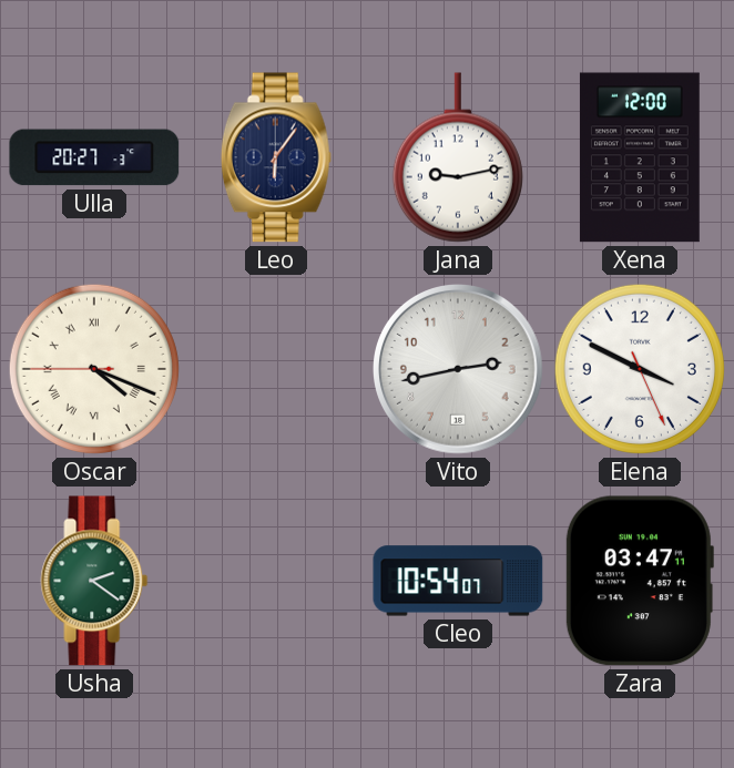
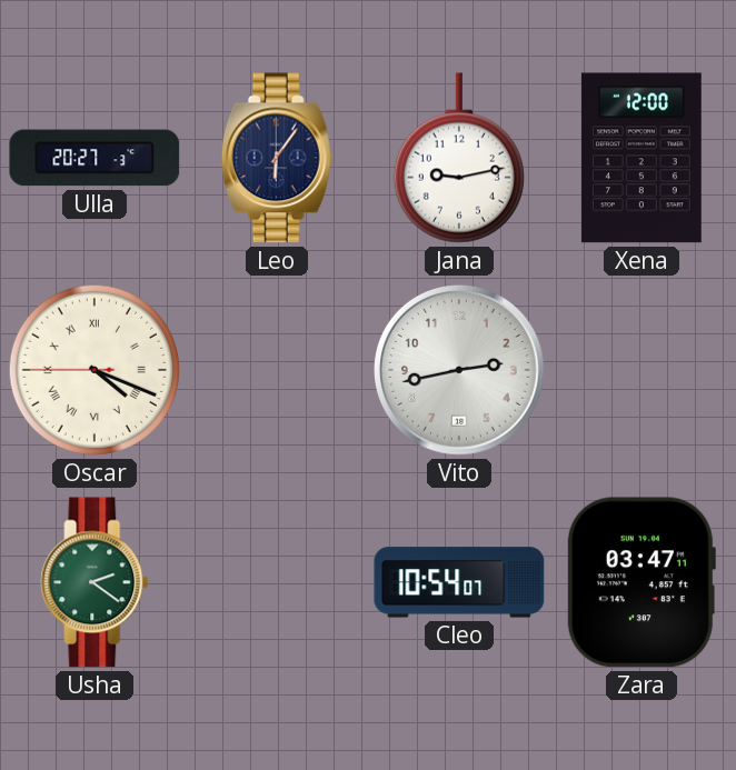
Elena: 3:49 -> none (640, 369)
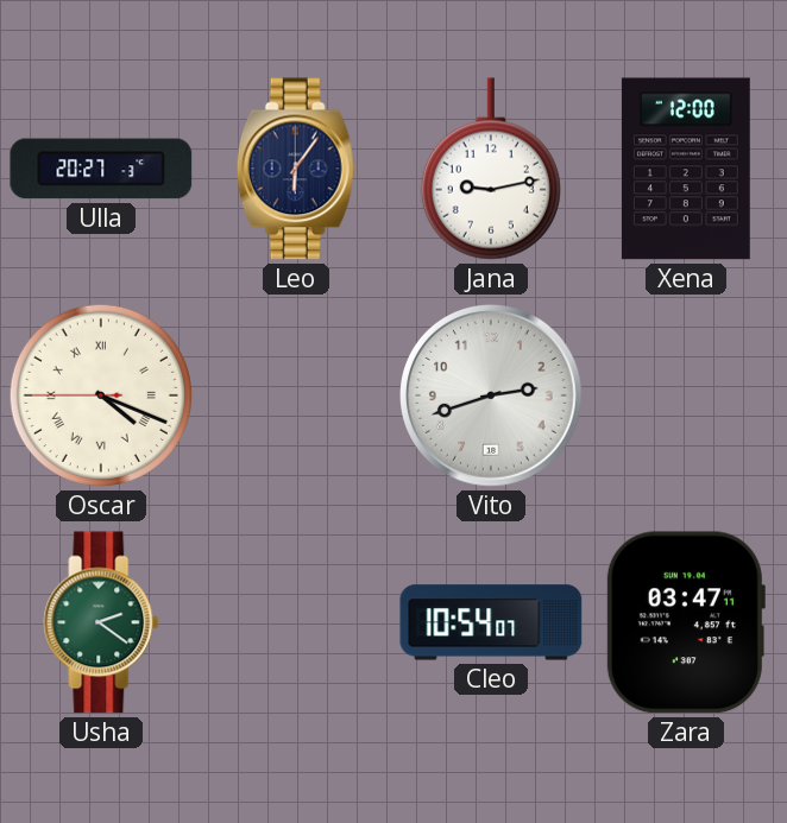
Vito: 2:43 -> 2:42 (492, 397)
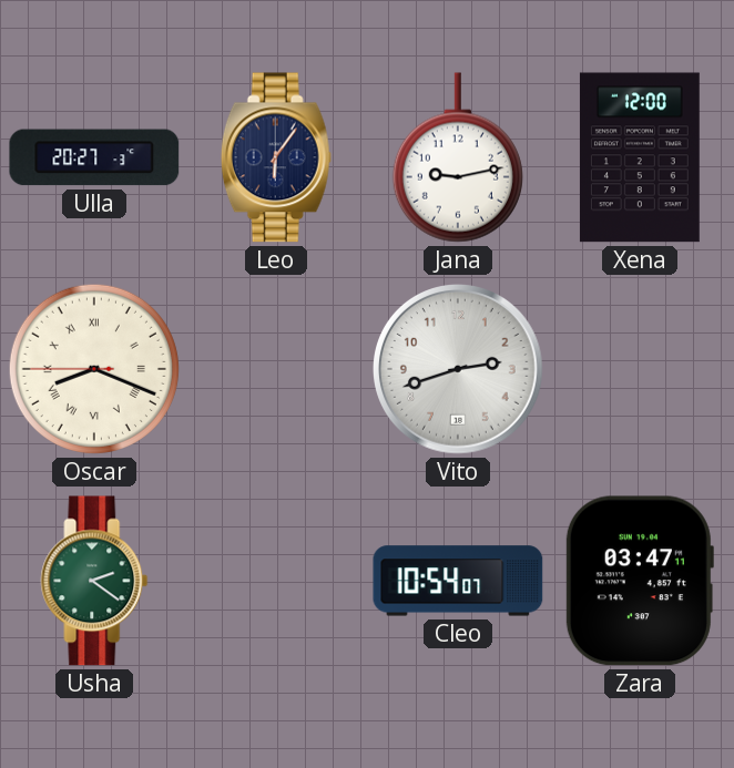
Oscar: 4:18 -> 8:18 (94, 369)
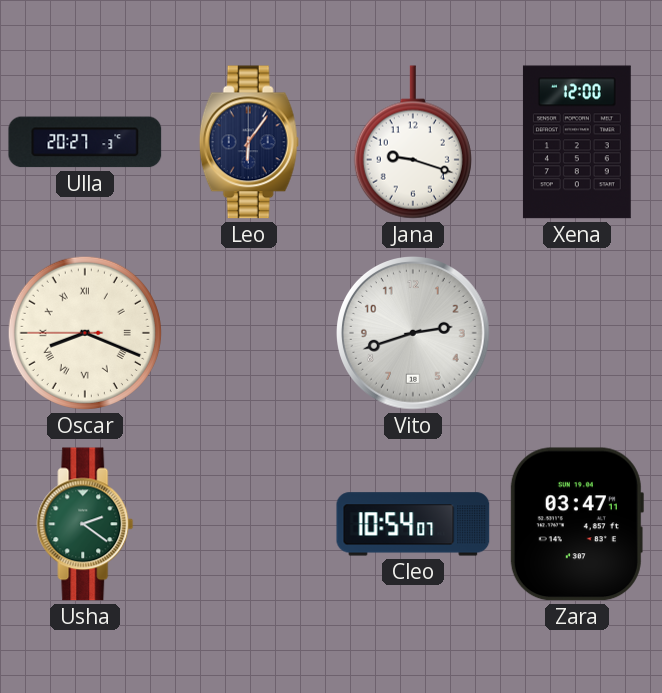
Jana: 9:13 -> 9:18 (413, 142)
